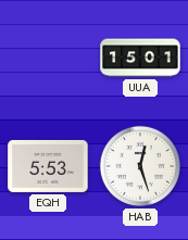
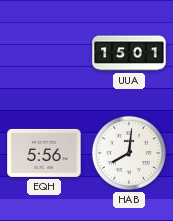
EQH: 5:53 -> 5:56 (44, 153)
HAB: 12:27 -> 8:01 (129, 153)
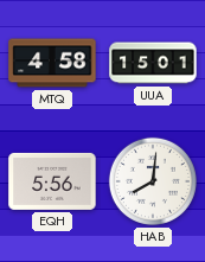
MTQ: none -> 4:58 (52, 63)
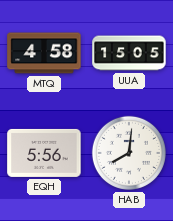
UUA: 15:01 -> 15:05 (129, 53)
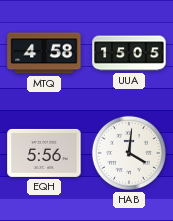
HAB: 8:01 -> 4:01 (129, 153)
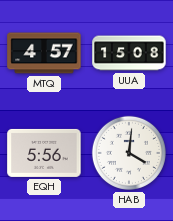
MTQ: 4:58 -> 4:57 (44, 53)
UUA: 15:05 -> 15:08 (129, 53)
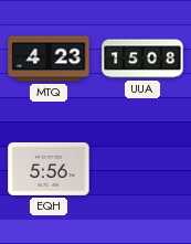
MTQ: 4:57 -> 4:23 (49, 59)
HAB: 4:01 -> none (129, 153)
